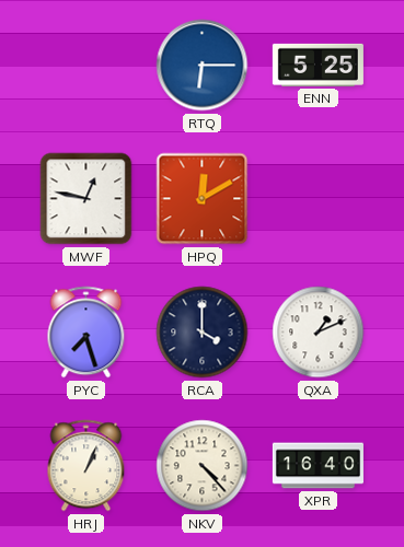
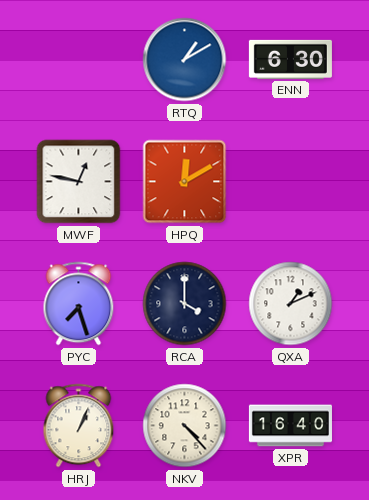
RTQ: 6:15 -> 1:10 (185, 60)
ENN: 5:25 -> 6:30 (290, 59)
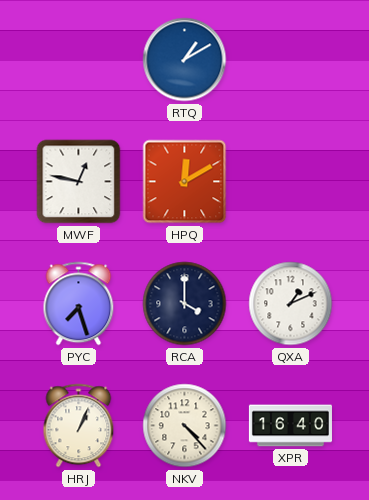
ENN: 6:30 -> none (290, 59)
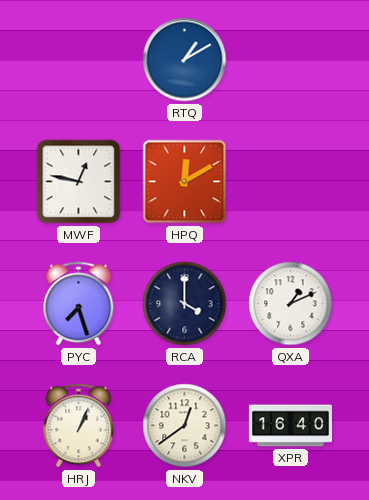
NKV: 4:23 -> 12:39 (185, 426)
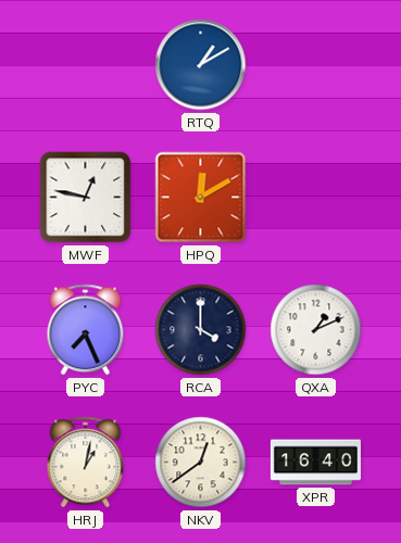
PYC: 7:27 -> 7:26 (86, 330)
HRJ: 1:04 -> 1:02 (86, 463)
